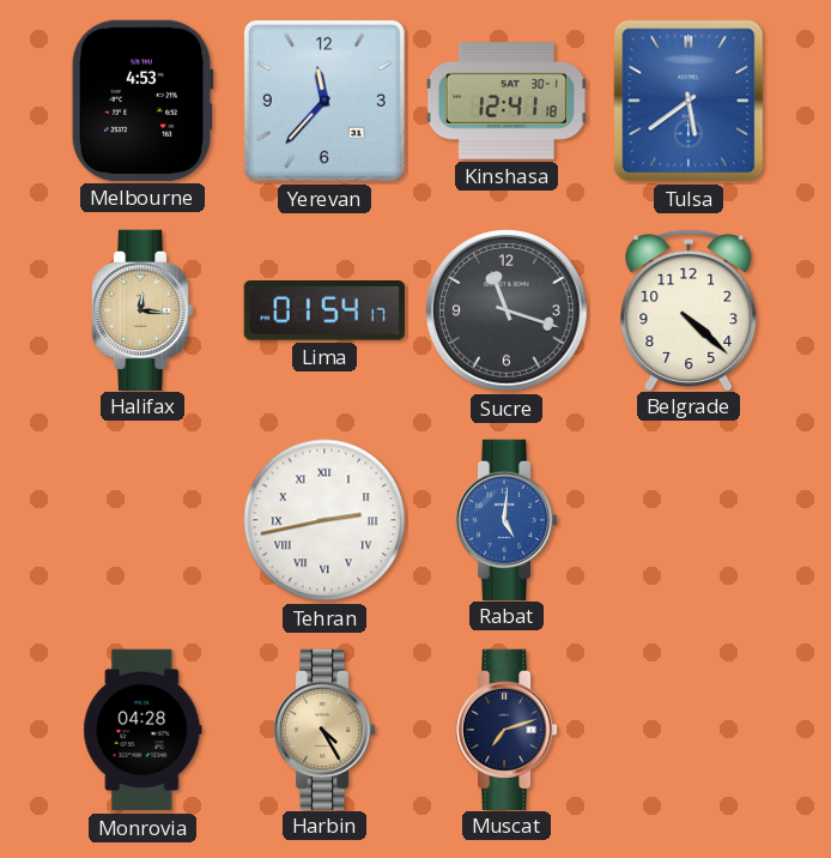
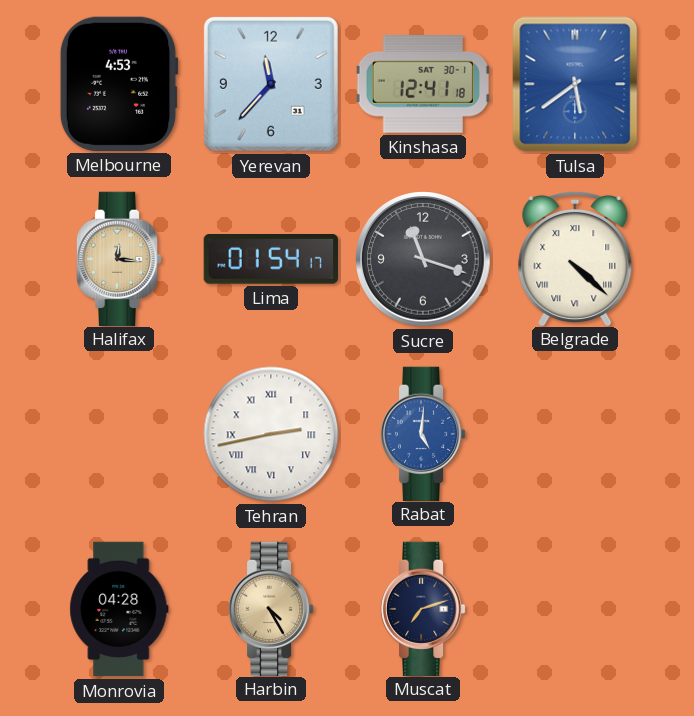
Belgrade numerals: Arabic -> Roman (575, 258)
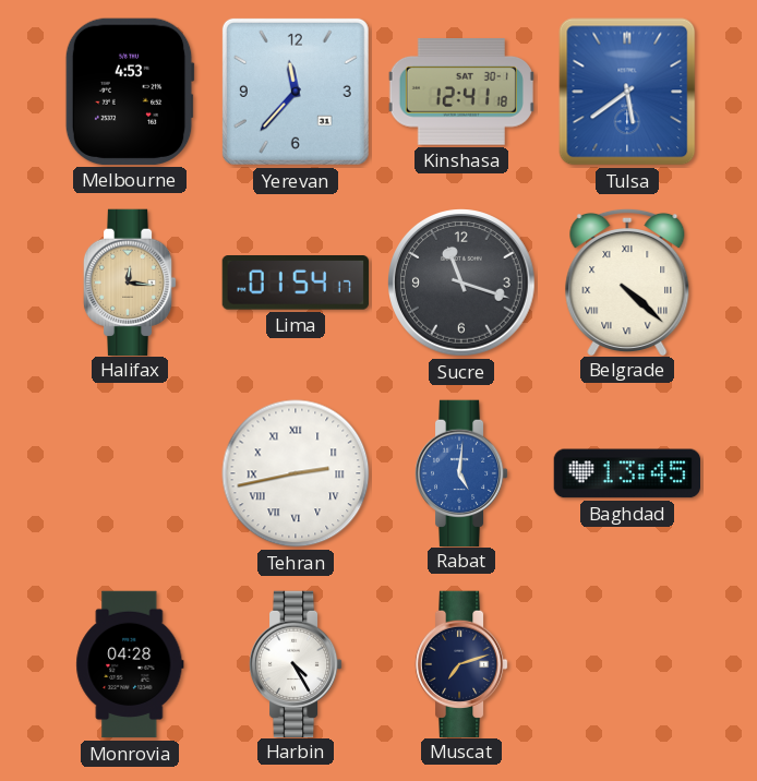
Baghdad: none -> 13:45 (626, 473)
Harbin dial: champagne -> white (296, 663)
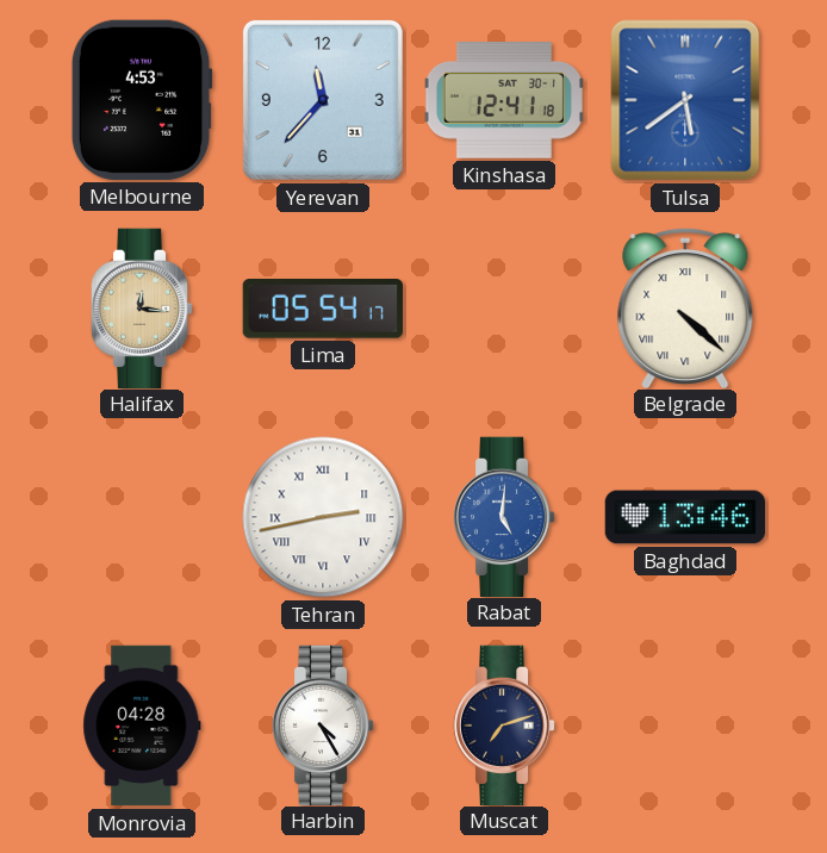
Lima: 01:54 -> 05:54 (323, 310)
Sucre: 11:18 -> none (461, 283)
Baghdad: 13:45 -> 13:46 (684, 517)
